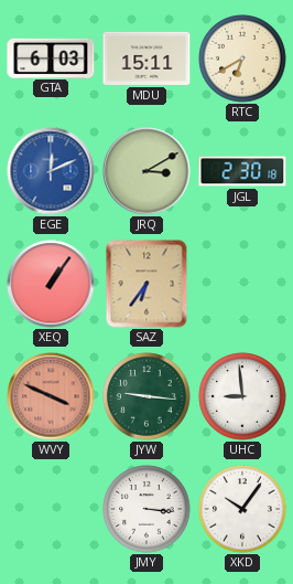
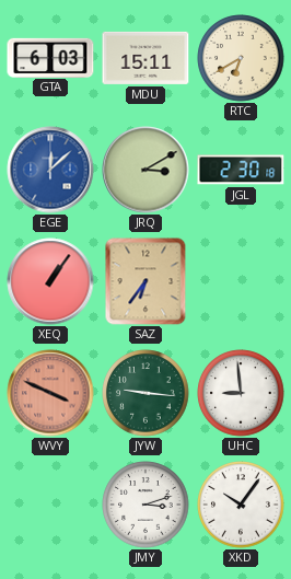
EGE: 12:11 -> 12:08 (50, 170)
JMY: 3:16 -> 3:12 (145, 505)
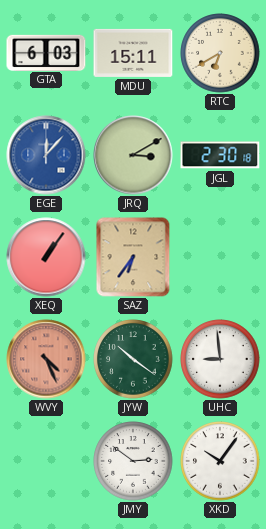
EGE: 12:08 -> 12:07 (46, 155)
WVY: 3:49 -> 4:26 (46, 359)
JYW: 9:16 -> 10:21 (133, 359)
JMY: 3:12 -> 2:51 (133, 461)
